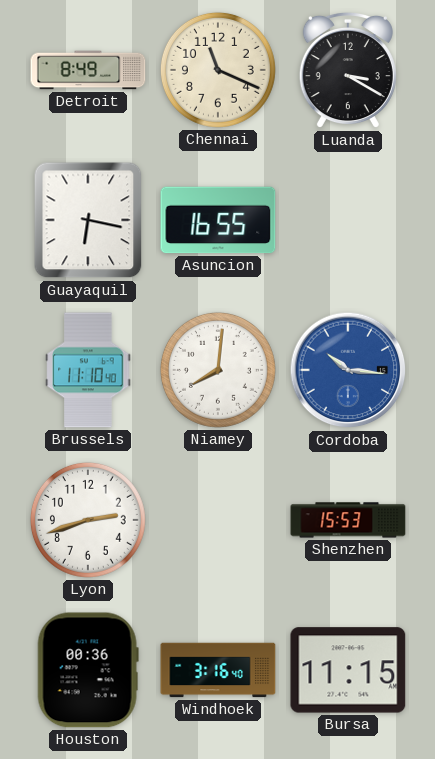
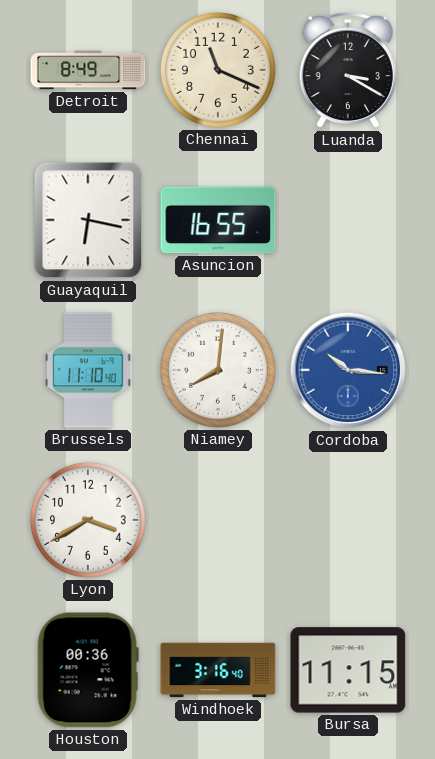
Lyon: 2:42 -> 3:40 (88, 520)
Shenzhen: 15:53 -> none (348, 520)
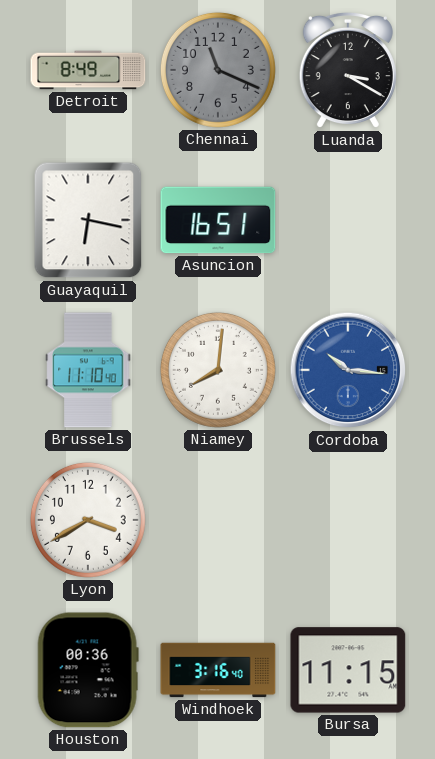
Chennai dial: cream -> grey (218, 70)
Asuncion: 16:55 -> 16:51 (218, 220)
